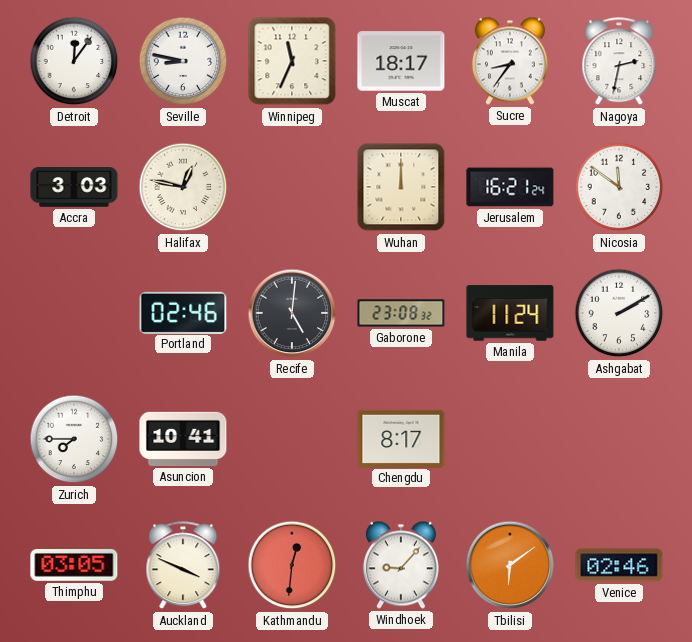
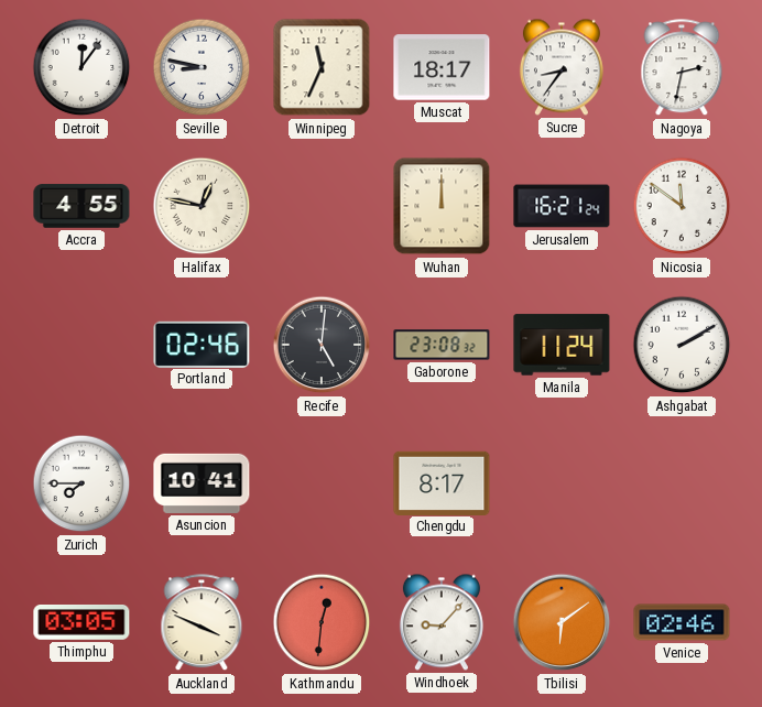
Accra: 3:03 -> 4:55 (81, 206)
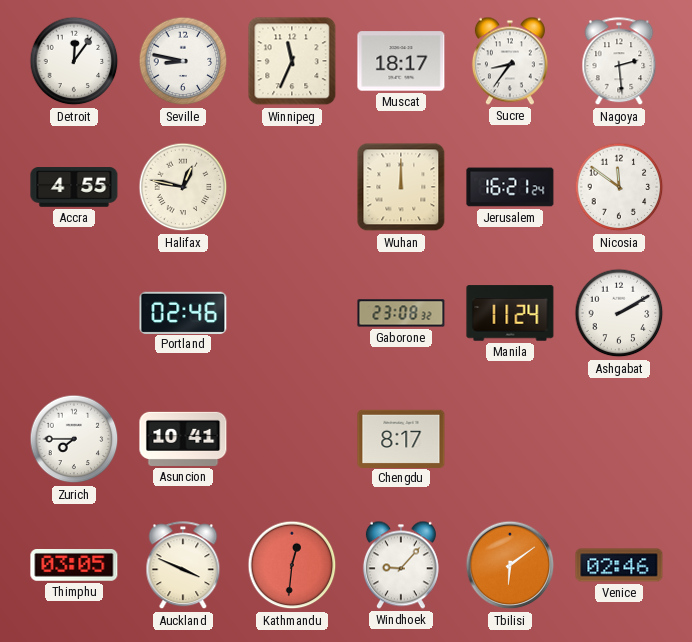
Nagoya: 2:32 -> 2:29 (619, 62)
Recife: 5:01 -> none (322, 345)
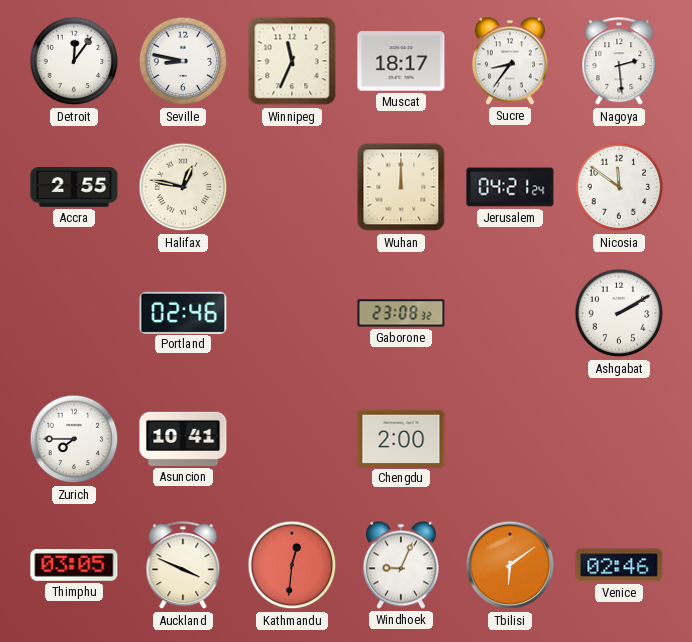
Accra: 4:55 -> 2:55 (74, 187)
Jerusalem: 16:21 -> 04:21 (510, 187)
Manila: 11:24 -> none (510, 313)
Chengdu: 8:17 -> 2:00 (401, 438)
Windhoek: 9:07 -> 9:04 (401, 565)
